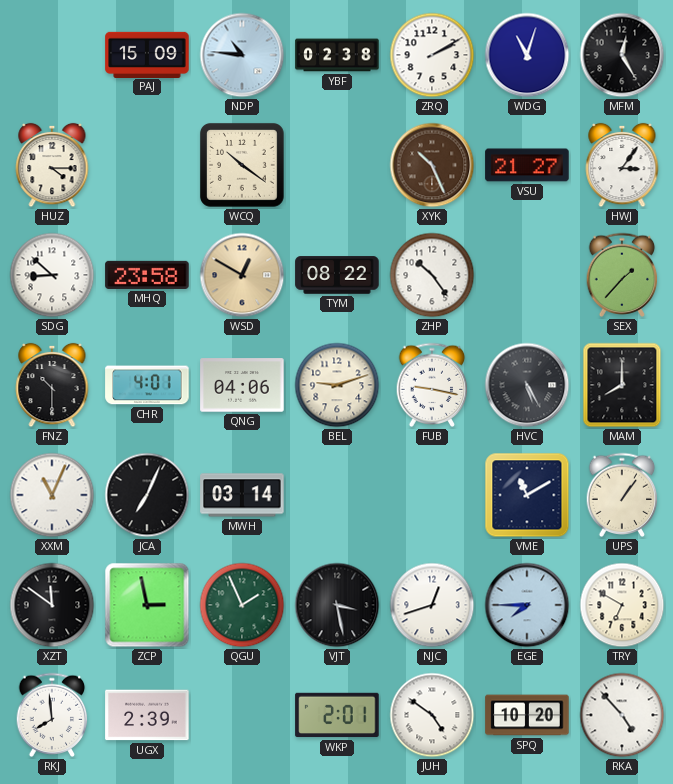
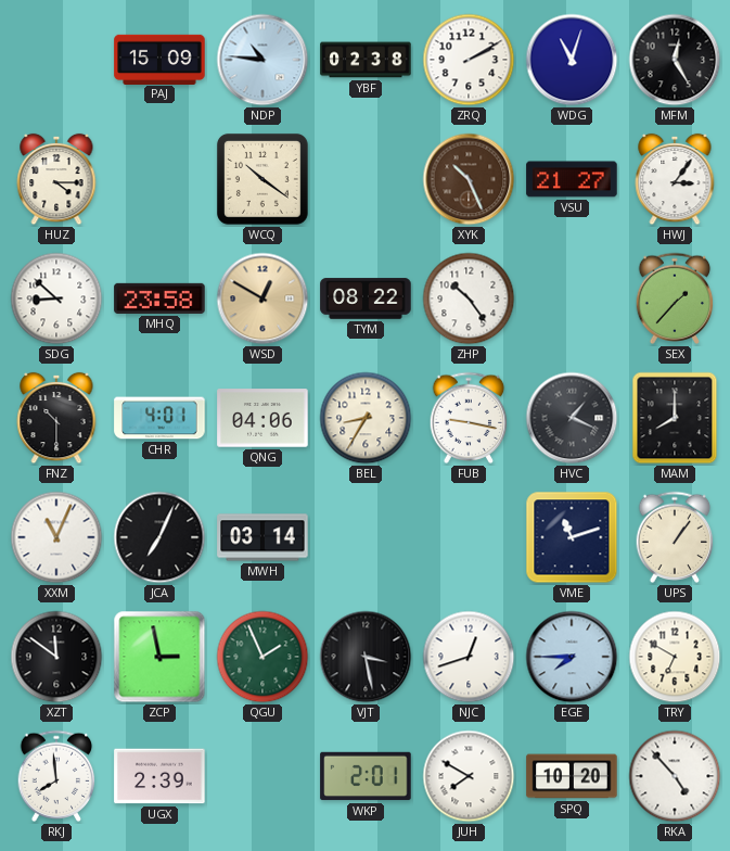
BEL: 9:12 -> 8:35 (366, 418)
HVC: 5:25 -> 1:19 (572, 418)
VME: 11:10 -> 11:12 (572, 537)
JUH: 4:51 -> 7:50 (469, 776)
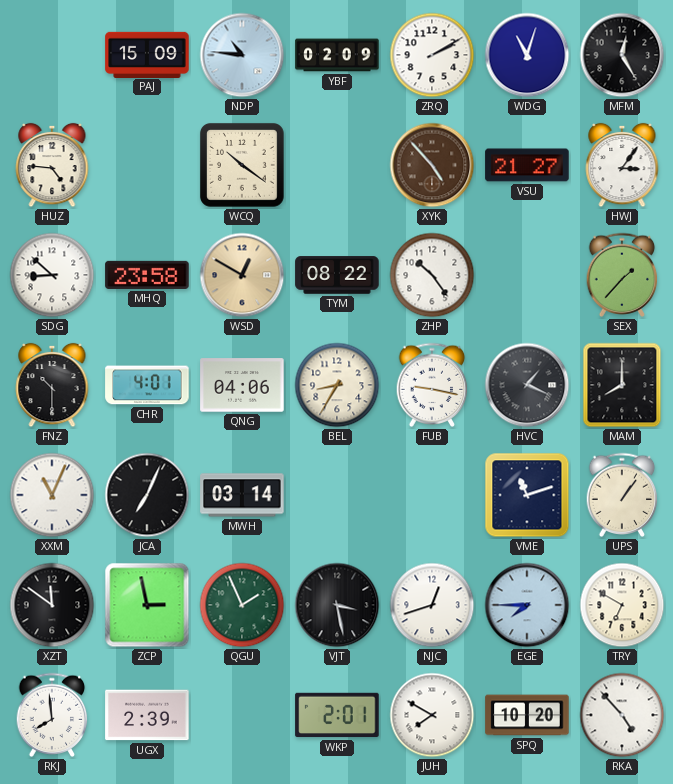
YBF: 02:38 -> 02:09 (337, 55)
HUZ: 4:15 -> 4:46 (52, 165)
XYK: 10:26 -> 4:53 (432, 165)
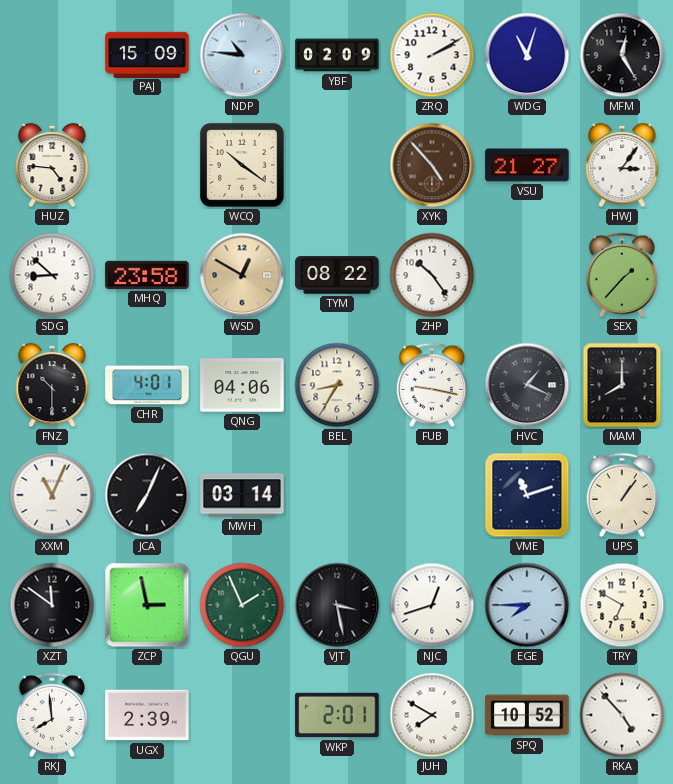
SPQ: 10:20 -> 10:52 (527, 715)
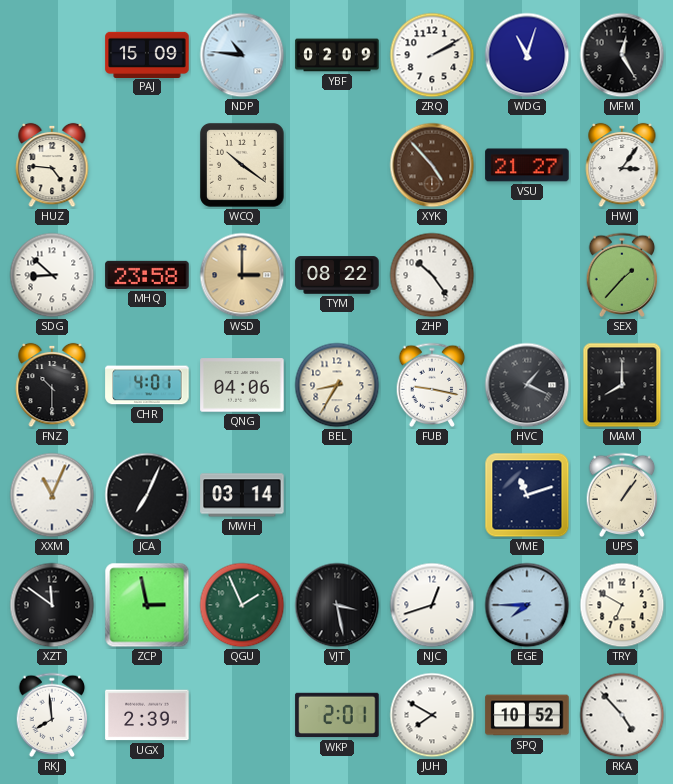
WSD: 12:50 -> 3:00 (242, 275)
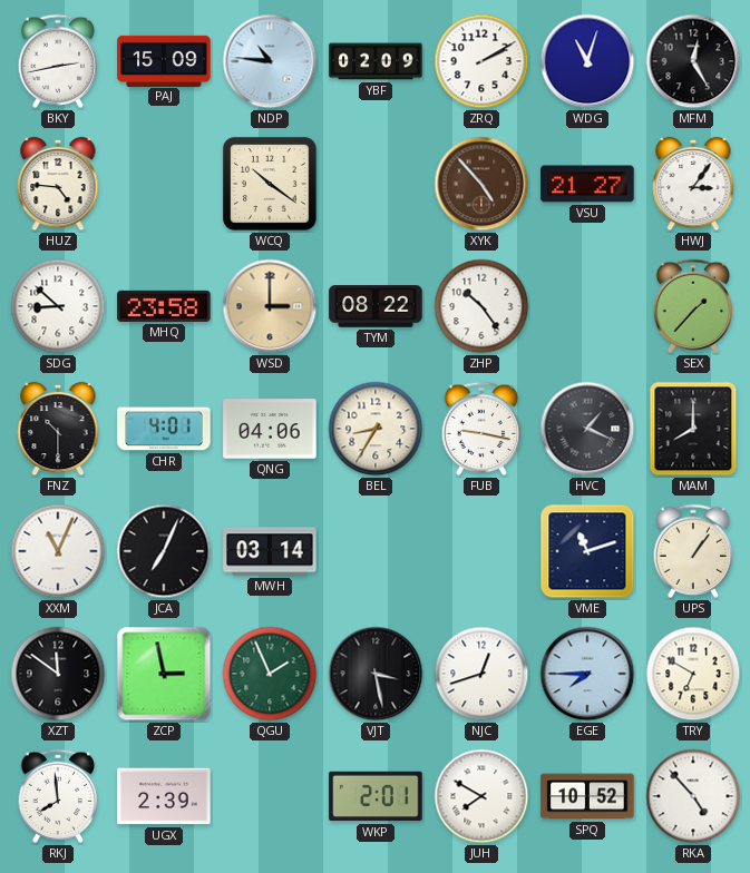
BKY: none -> 2:43 (58, 61)
